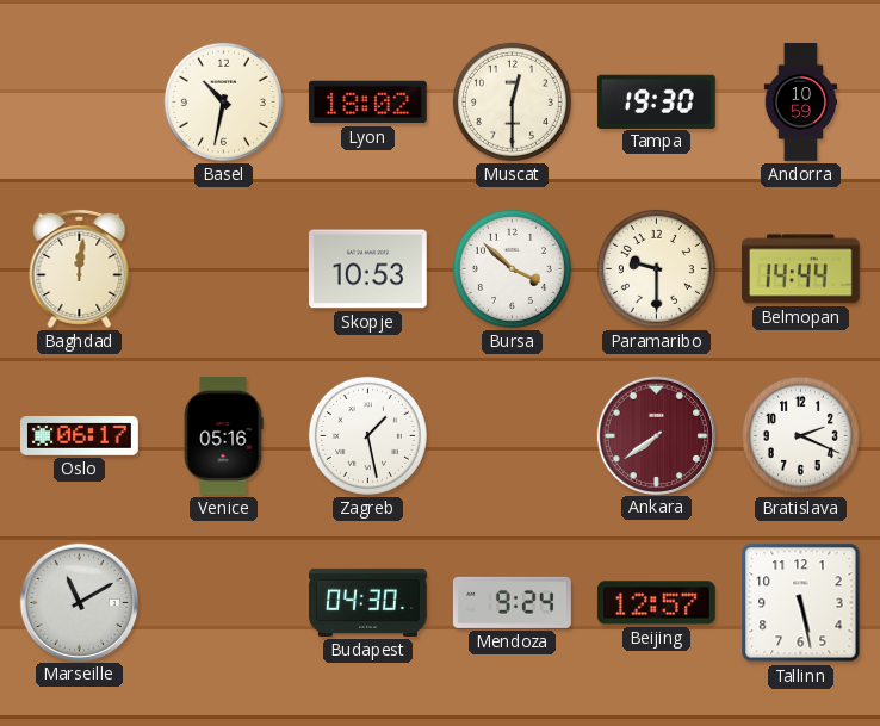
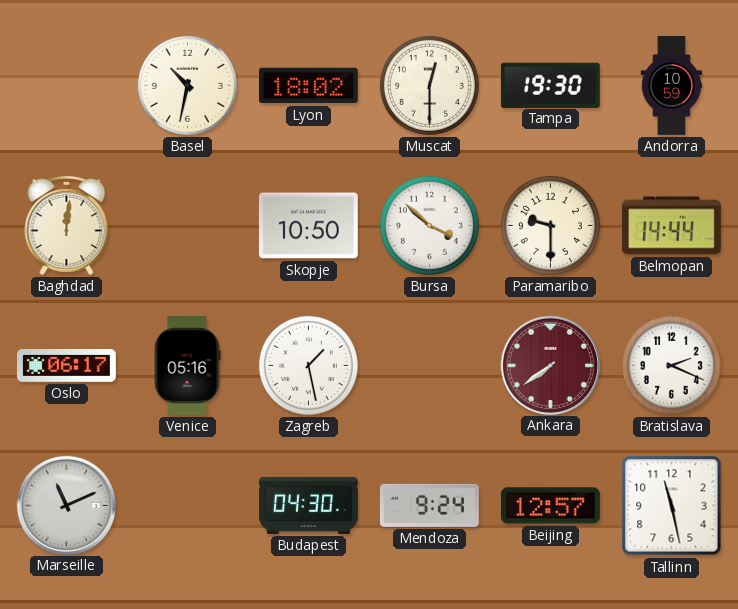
Skopje: 10:53 -> 10:50 (308, 226)
Marseille: 11:10 -> 11:11 (66, 505)
Tallinn: 5:28 -> 11:28 (672, 506)
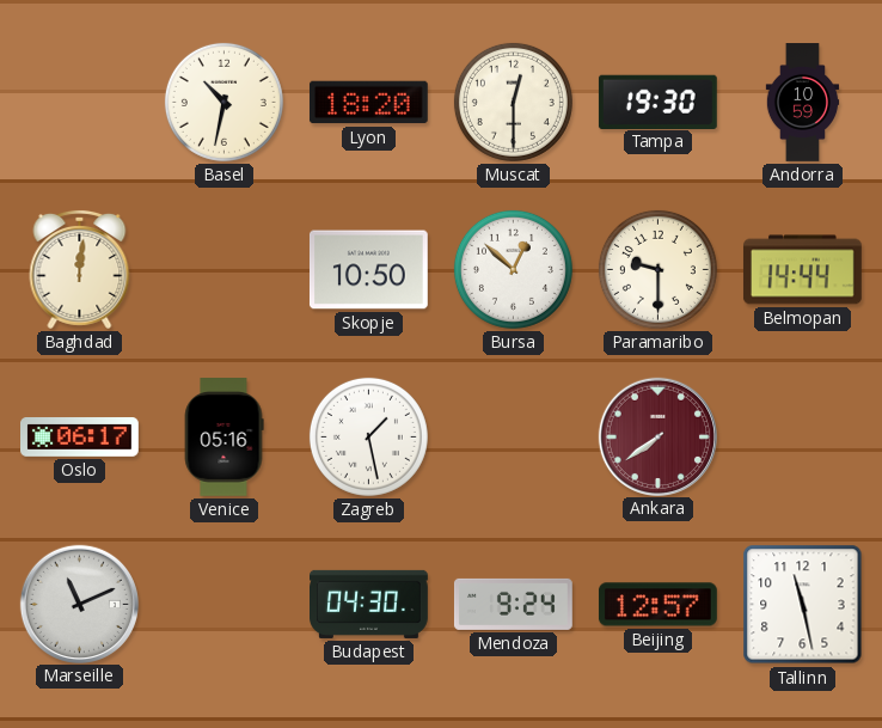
Lyon: 18:02 -> 18:20 (368, 103)
Bursa: 3:52 -> 12:52 (513, 269)
Bratislava: 2:19 -> none (671, 365)
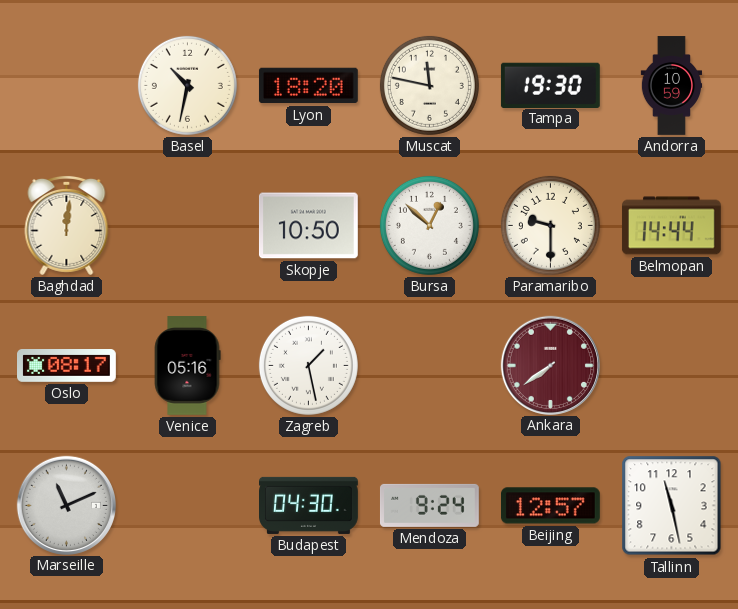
Muscat: 12:30 -> 11:47 (429, 85)
Oslo: 06:17 -> 08:17 (67, 366)
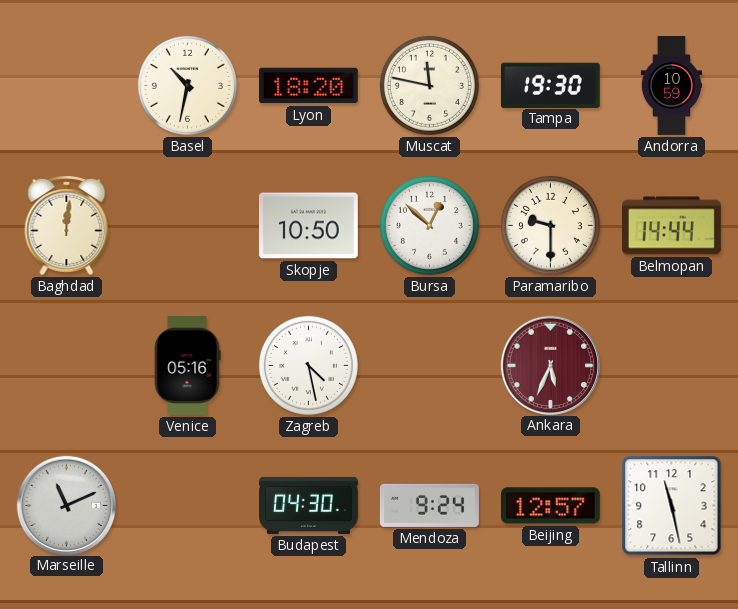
Oslo: 08:17 -> none (67, 366)
Zagreb: 1:28 -> 4:28 (308, 365)
Ankara: 7:39 -> 5:34 (550, 365)
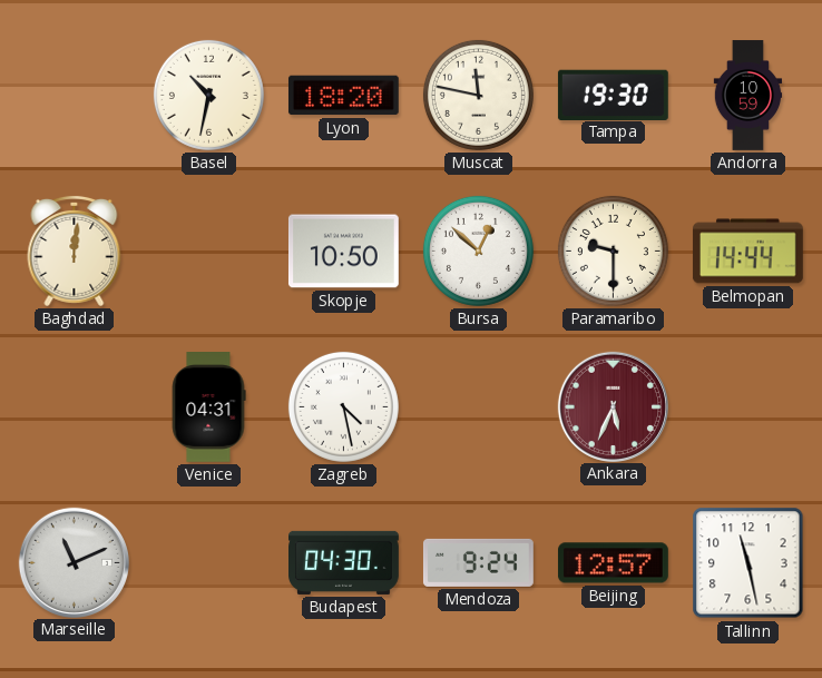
Venice: 05:16 -> 04:31 (208, 407)
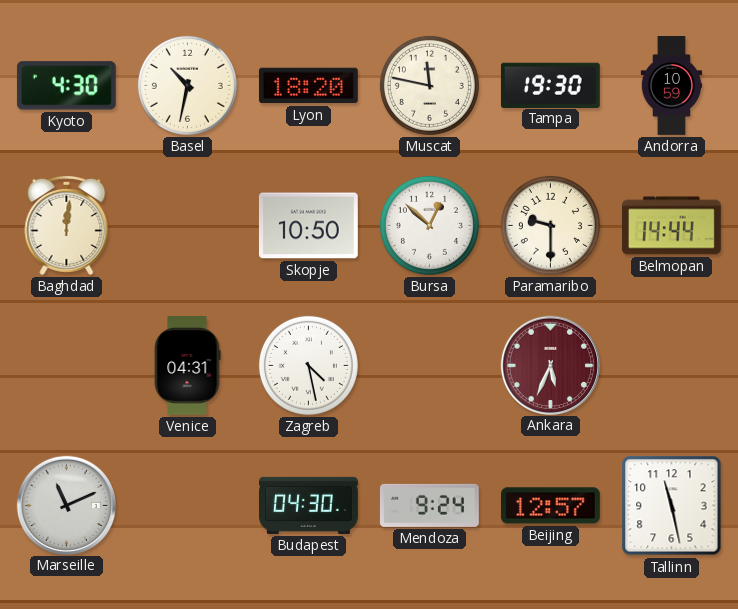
Kyoto: none -> 4:30 (66, 86)
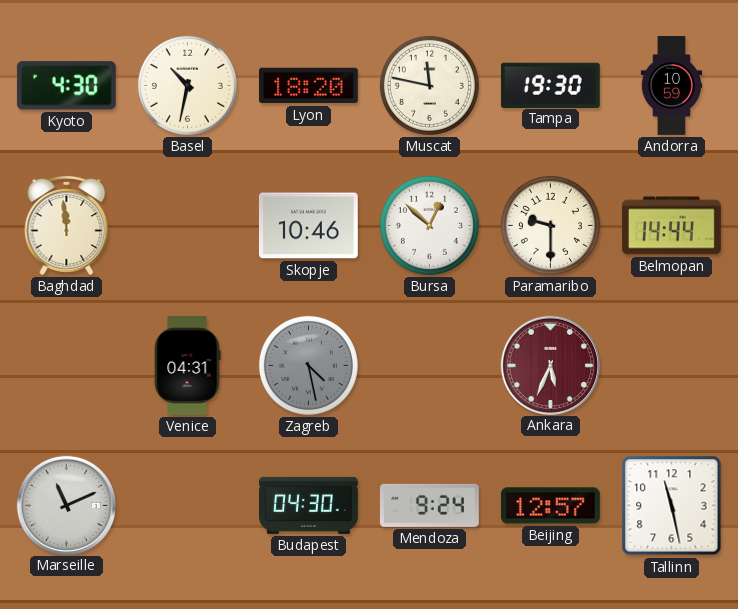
Baghdad: 12:01 -> 11:59 (67, 225)
Skopje: 10:50 -> 10:46 (308, 226)
Zagreb dial: white -> grey (308, 365)
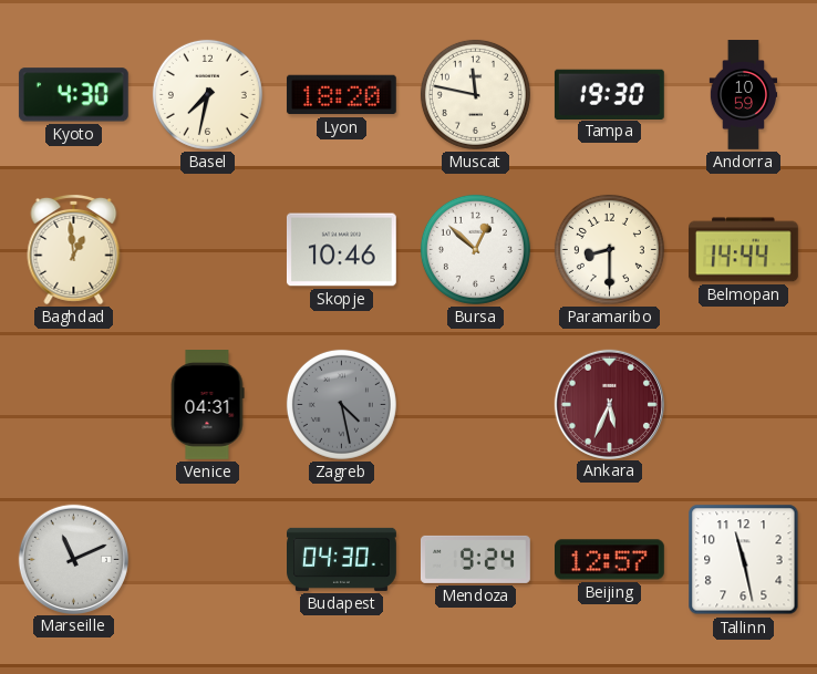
Basel: 10:32 -> 7:32 (207, 94)
Baghdad: 11:59 -> 12:59 (74, 249)
Paramaribo: 9:30 -> 8:30 (609, 249)
